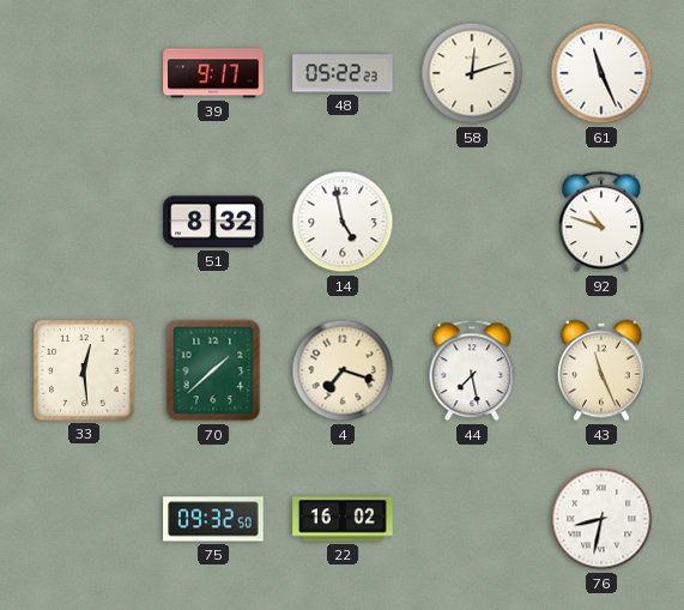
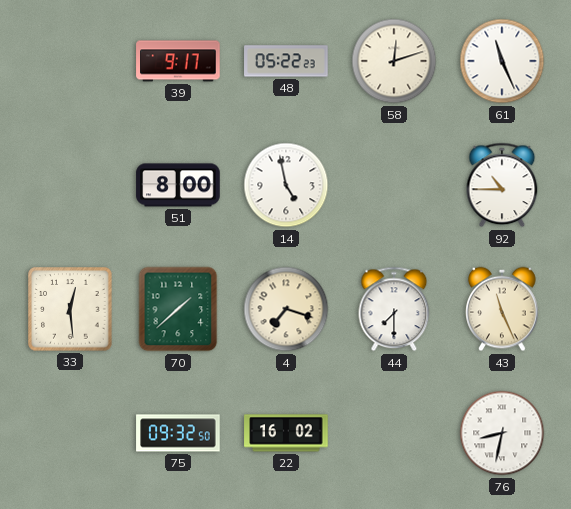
51: 8:32 -> 8:00 (178, 185)
92: 10:48 -> 10:45 (502, 185)
44: 7:28 -> 7:30 (394, 309)
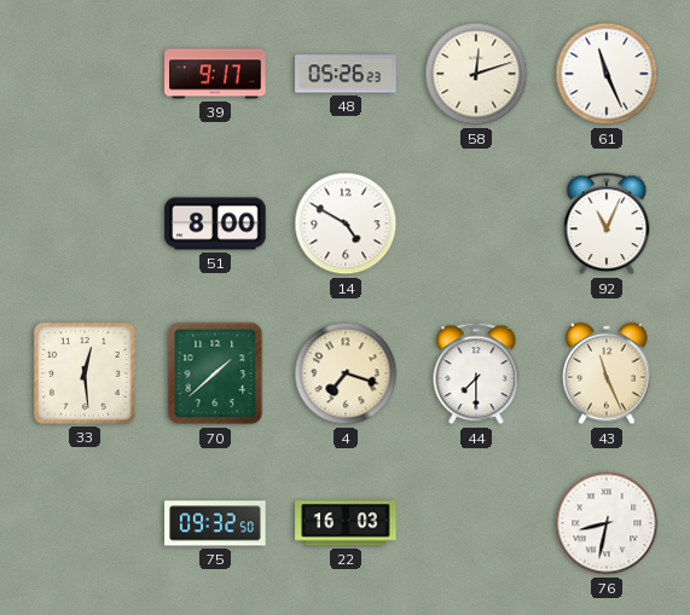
48: 05:22 -> 05:26 (346, 74)
14: 4:58 -> 4:50 (346, 224)
92: 10:45 -> 11:04 (607, 224)
22: 16:02 -> 16:03 (346, 523)
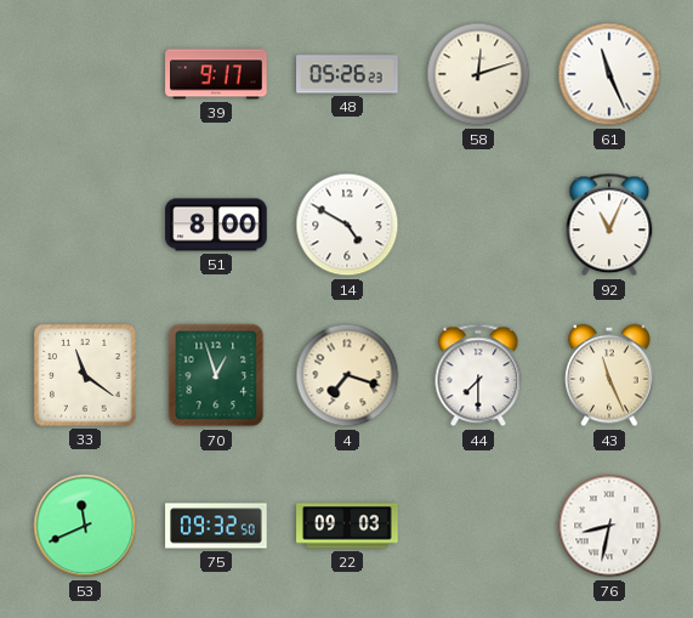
33: 12:29 -> 11:21 (85, 375)
70: 1:38 -> 12:57 (216, 375)
53: none -> 11:41 (85, 526)
22: 16:03 -> 09:03 (347, 526)
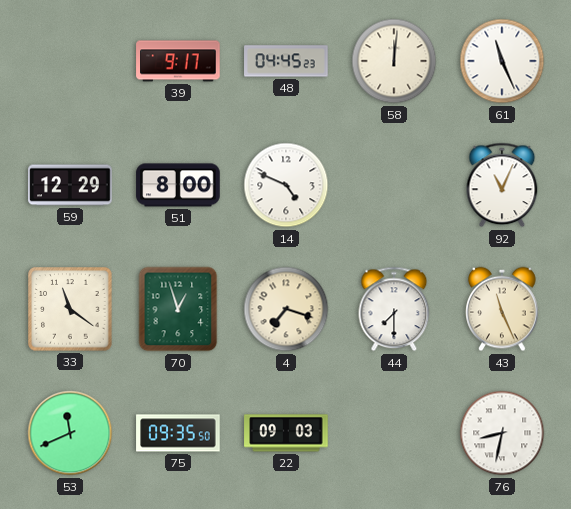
48: 05:26 -> 04:45 (286, 61)
58: 12:12 -> 12:01 (394, 61)
59: none -> 12:29 (70, 185)
14: 4:50 -> 4:49 (286, 185)
75: 09:32 -> 09:35 (178, 433)
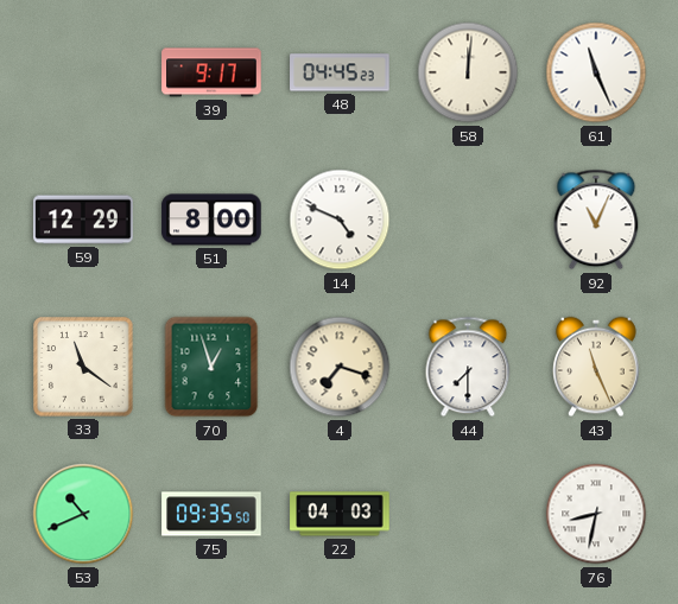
53: 11:41 -> 10:41 (83, 514)
22: 09:03 -> 04:03 (340, 514)
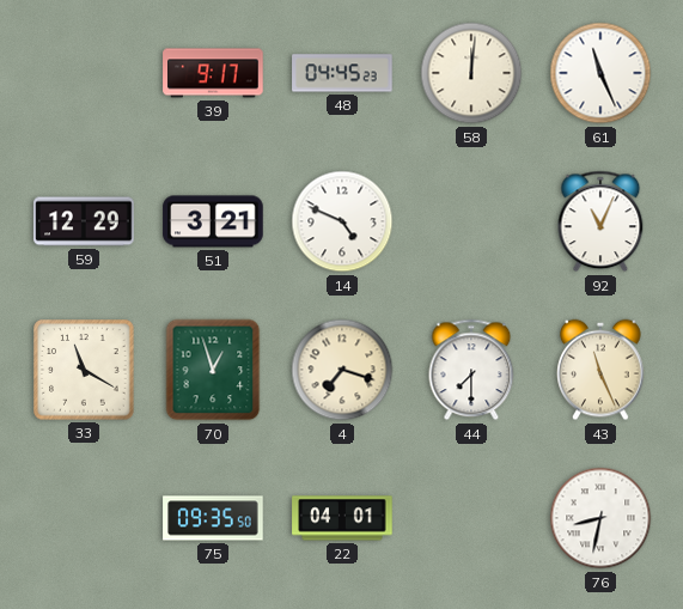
51: 8:00 -> 3:21 (213, 221)
33: 11:21 -> 11:20 (84, 370)
53: 10:41 -> none (83, 514)
22: 04:03 -> 04:01 (342, 518)
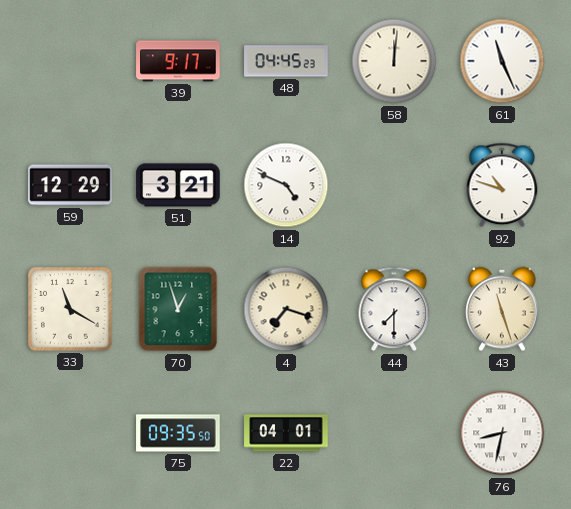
92: 11:04 -> 10:48 (502, 185)
43: 11:26 -> 11:27 (502, 309)
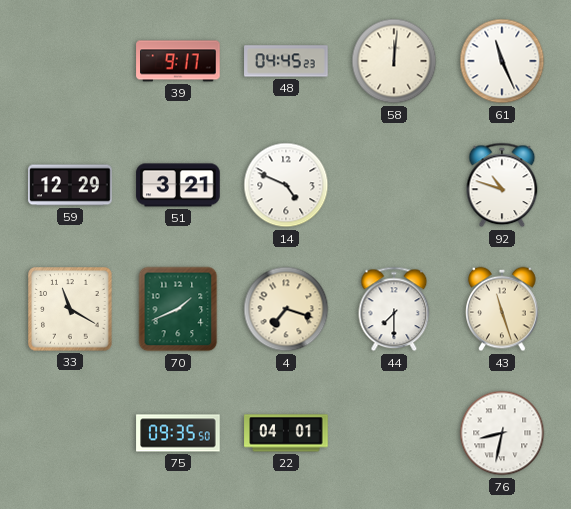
70: 12:57 -> 1:41 (178, 309)
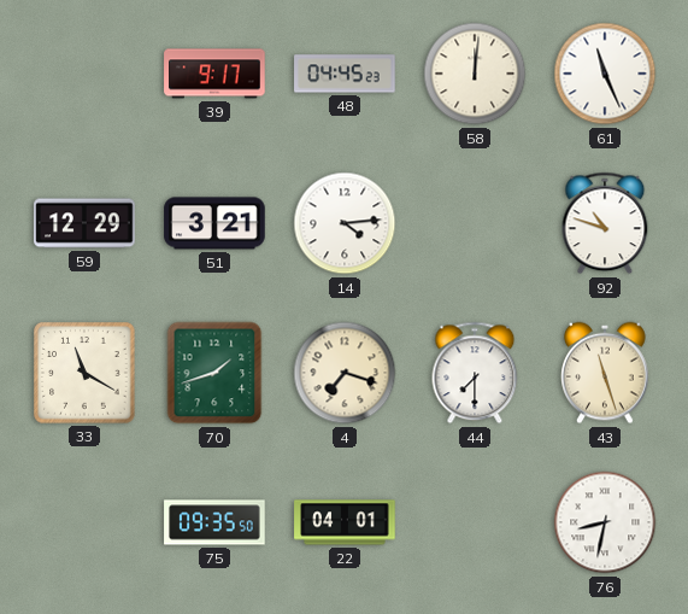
14: 4:49 -> 4:14 (345, 223)
70: 1:41 -> 1:42 (214, 373)
